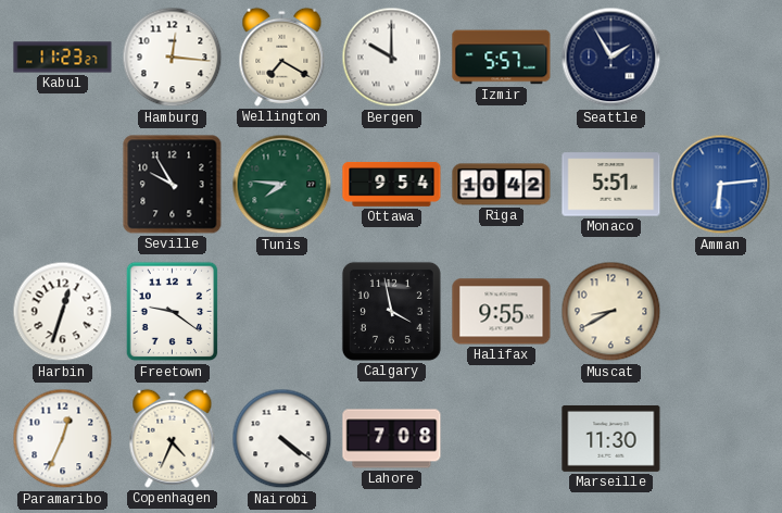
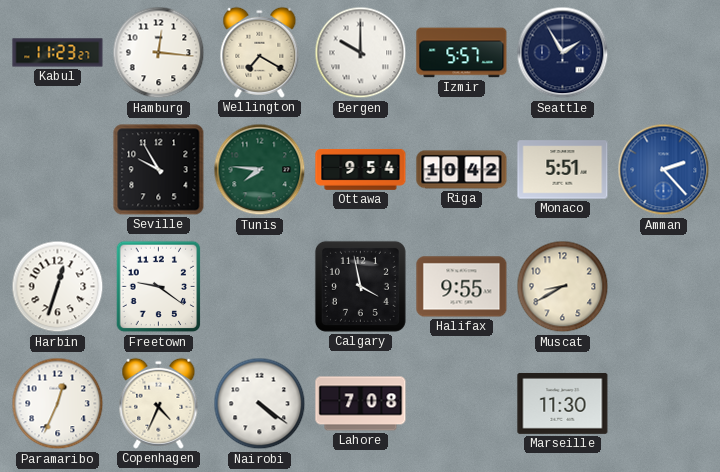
Amman: 6:14 -> 2:23 (664, 170)
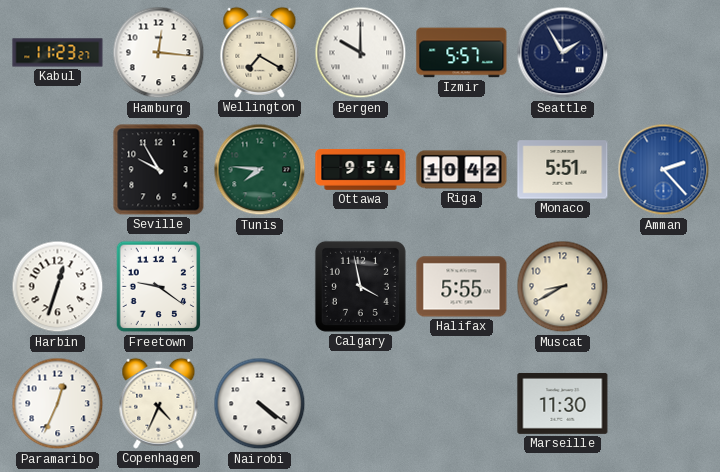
Halifax: 9:55 -> 5:55 (462, 287)
Lahore: 7:08 -> none (361, 404)
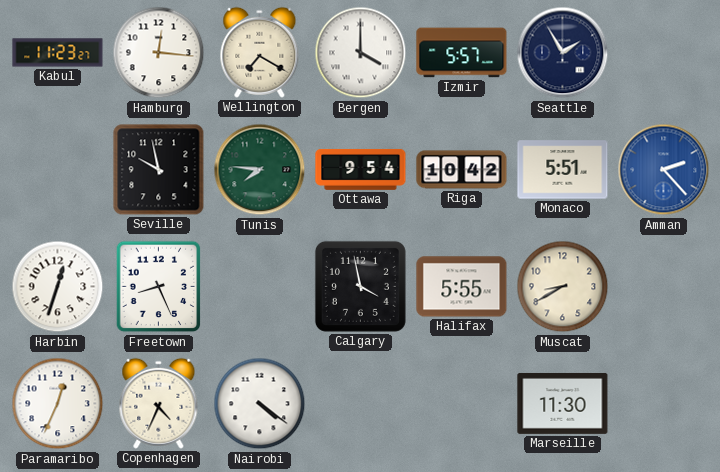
Bergen: 10:00 -> 4:00 (361, 53)
Seville: 9:55 -> 9:58 (159, 170)
Freetown: 9:21 -> 8:26 (159, 287)
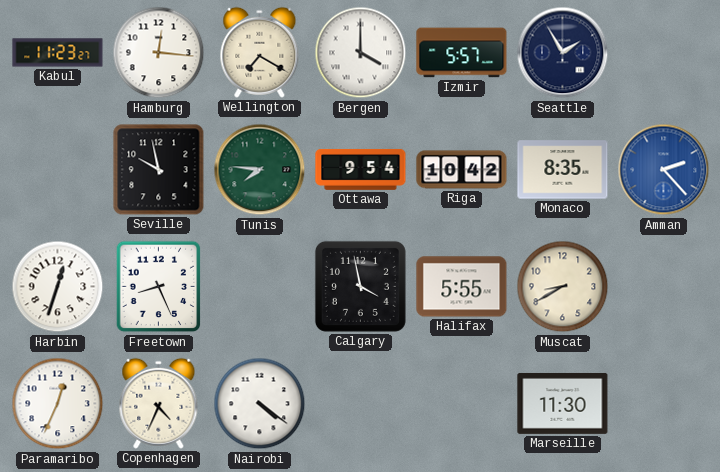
Monaco: 5:51 -> 8:35 (563, 170)
